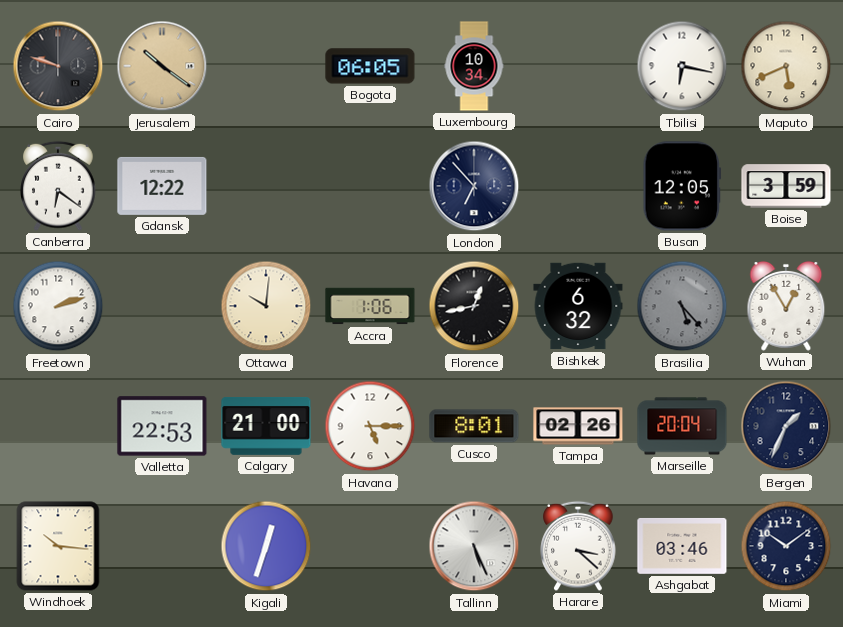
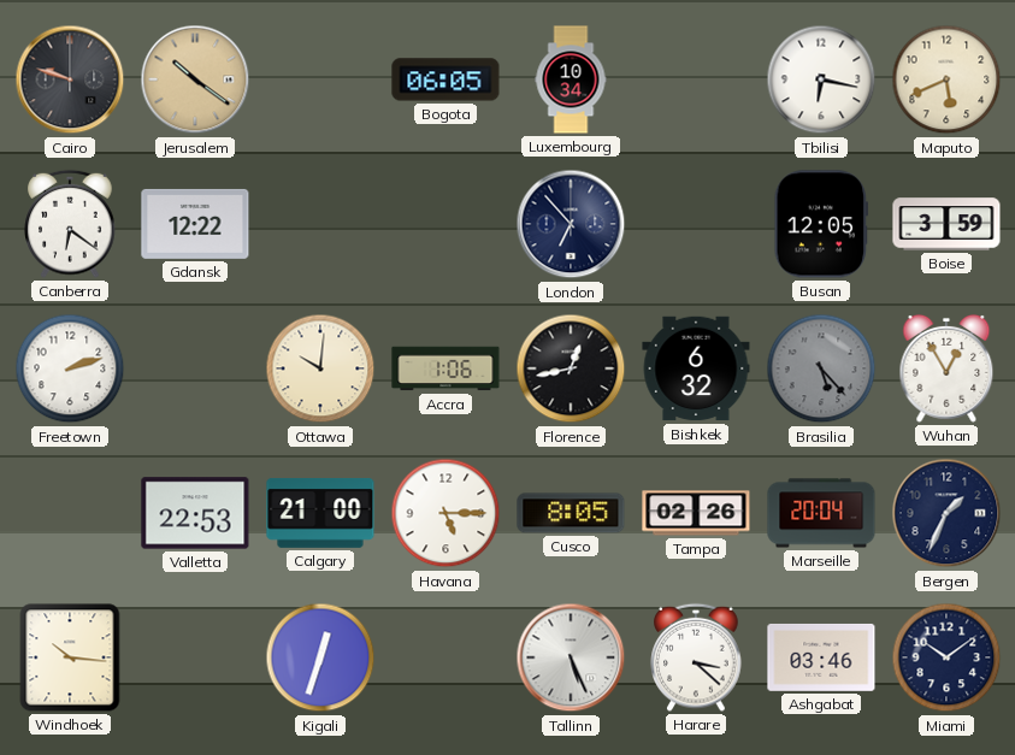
Cusco: 8:01 -> 8:05 (571, 513)
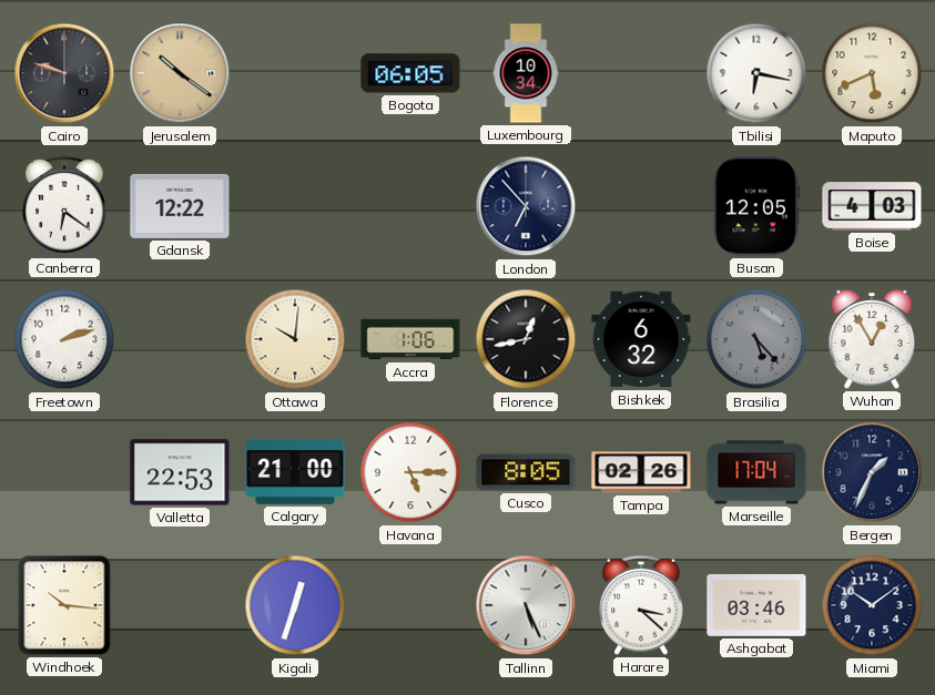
Boise: 3:59 -> 4:03 (872, 206)
Marseille: 20:04 -> 17:04 (756, 472)
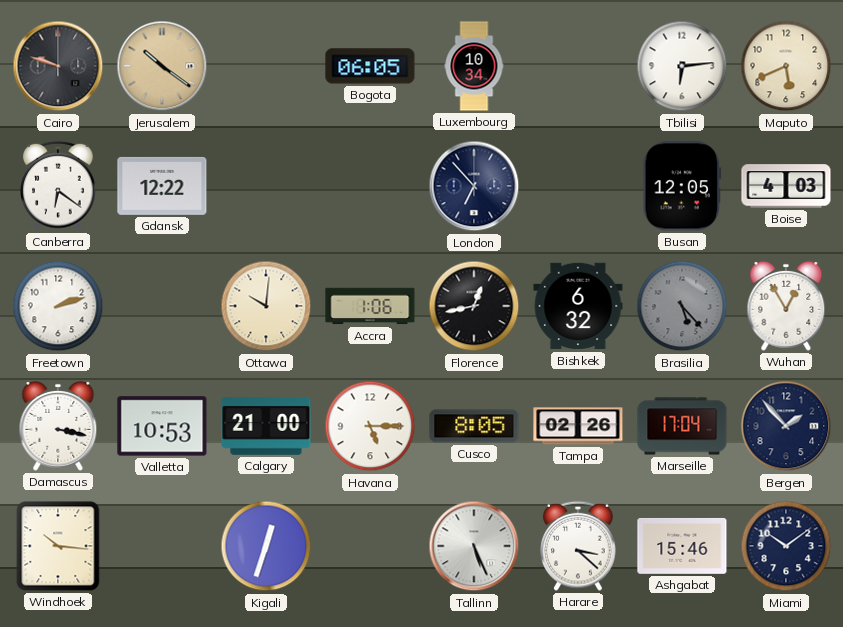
Tbilisi: 6:17 -> 6:14 (682, 66)
Damascus: none -> 3:17 (58, 426)
Valletta: 22:53 -> 10:53 (162, 426)
Bergen: 1:34 -> 1:53 (786, 426)
Ashgabat: 03:46 -> 15:46 (682, 546)
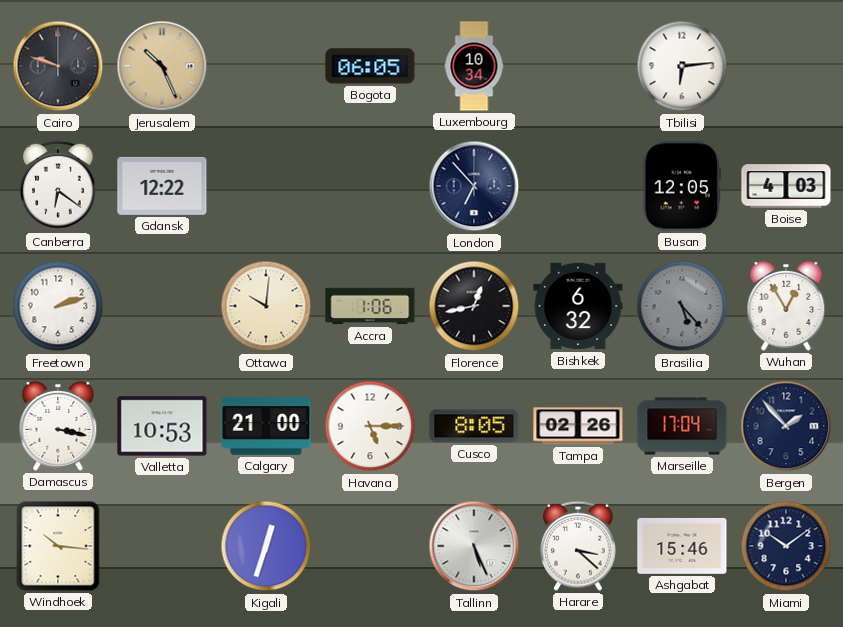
Jerusalem: 10:21 -> 10:26 (162, 66)
Maputo: 5:41 -> none (786, 66)
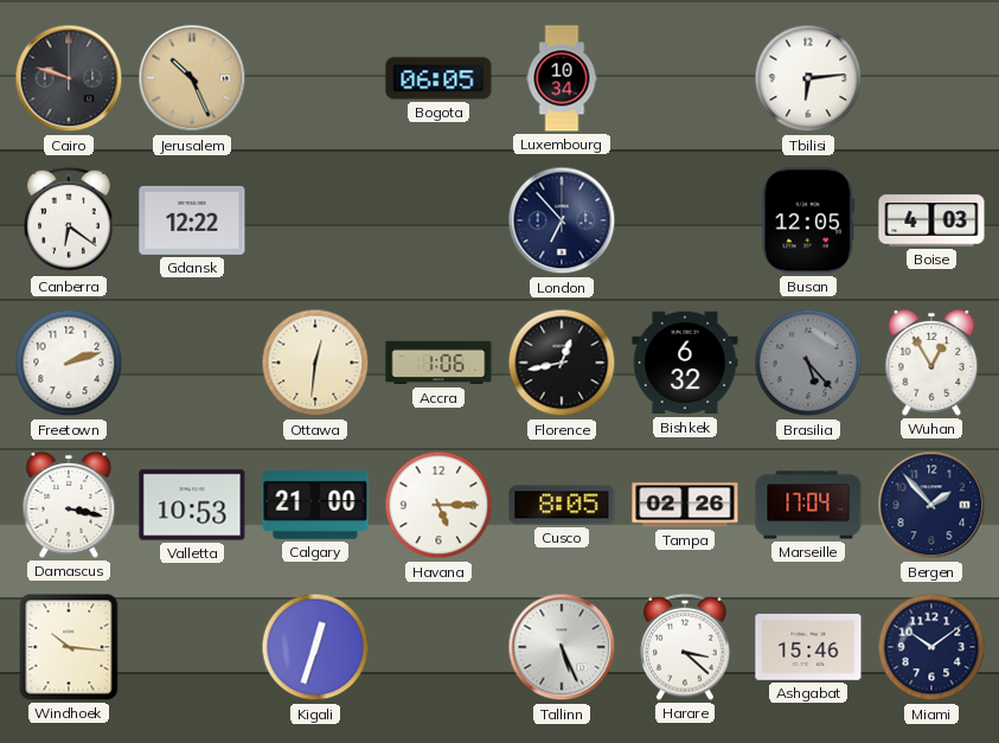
Ottawa: 10:01 -> 12:31 (315, 363)
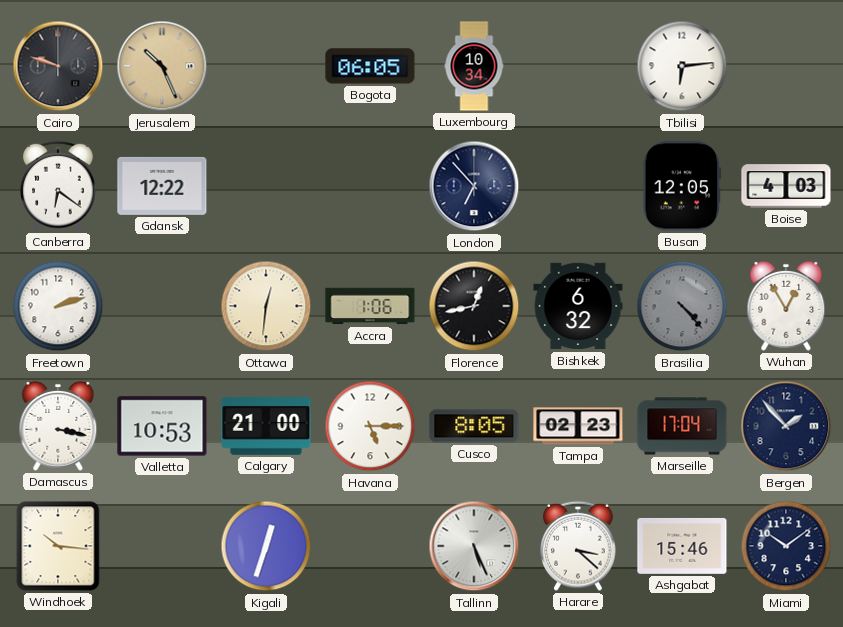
Brasilia: 5:23 -> 4:23 (682, 306)
Tampa: 02:26 -> 02:23 (578, 426)
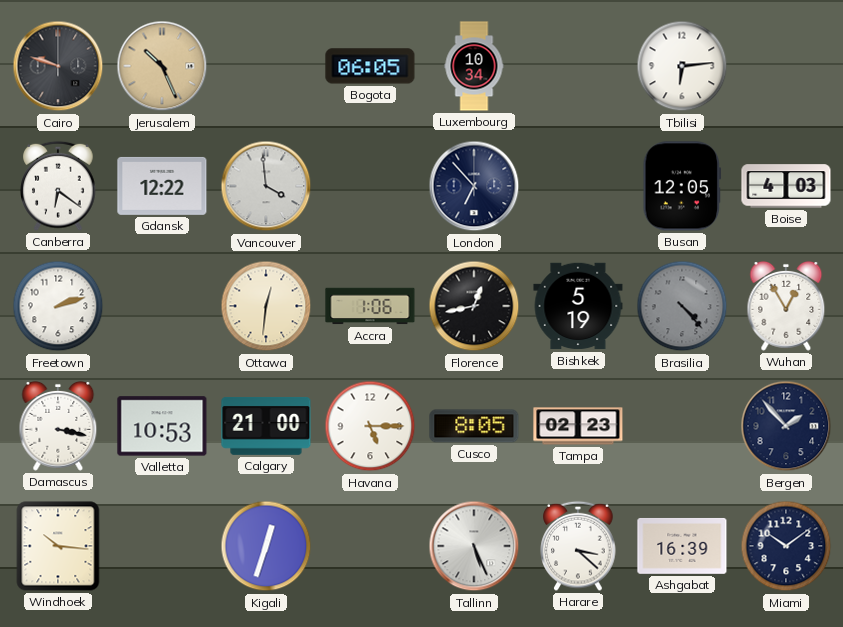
Vancouver: none -> 3:59 (266, 186)
Bishkek: 6:32 -> 5:19 (578, 306)
Marseille: 17:04 -> none (682, 426)
Ashgabat: 15:46 -> 16:39 (682, 546)
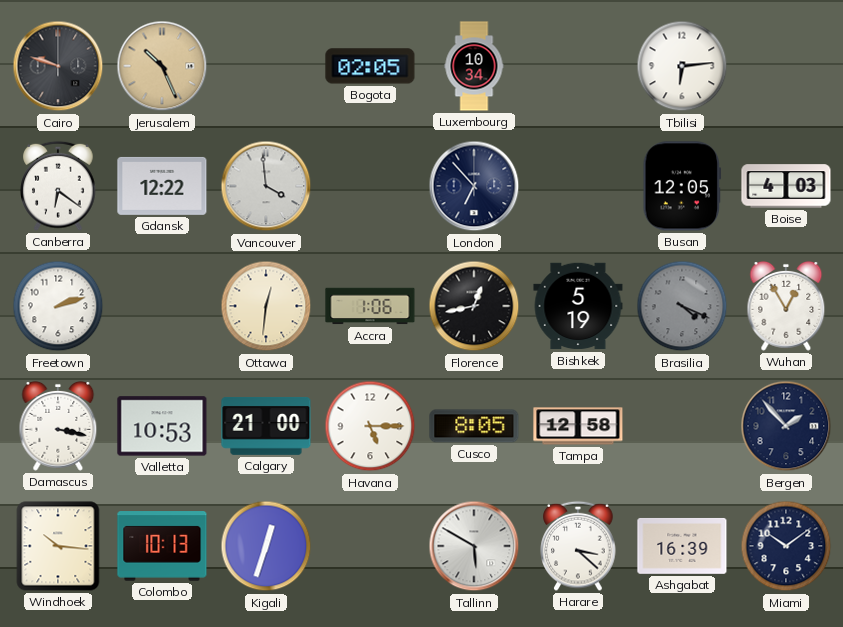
Bogota: 06:05 -> 02:05 (370, 66)
Brasilia: 4:23 -> 4:19 (682, 306)
Tampa: 02:23 -> 12:58 (578, 426)
Colombo: none -> 10:13 (162, 546)
Tallinn: 5:26 -> 5:50 (474, 546)
